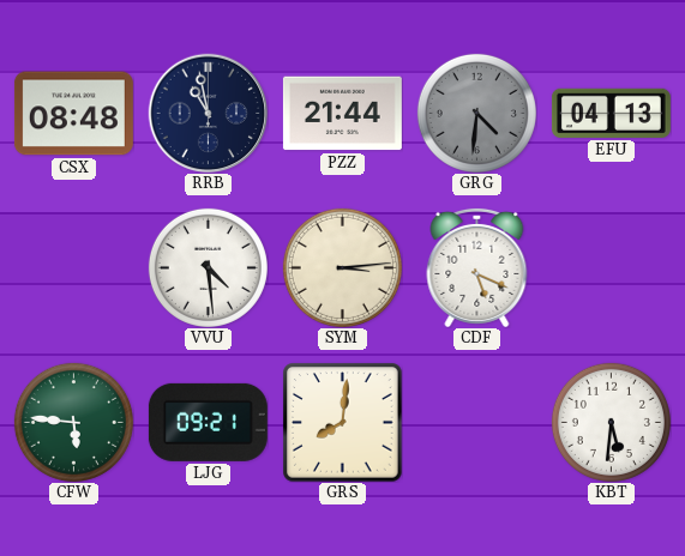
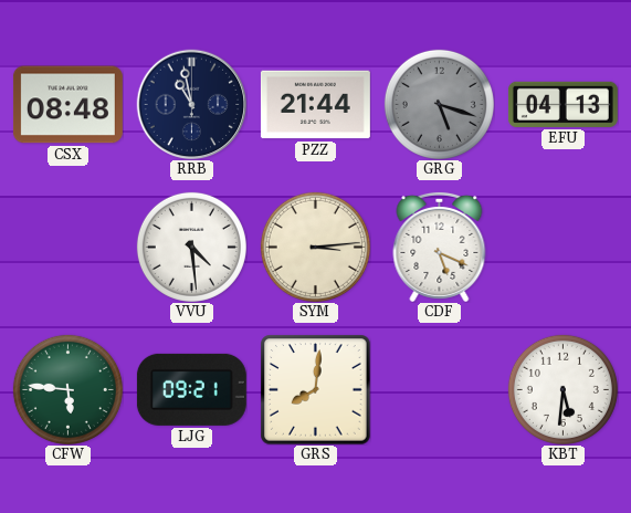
GRG: 4:31 -> 5:18 (439, 104)
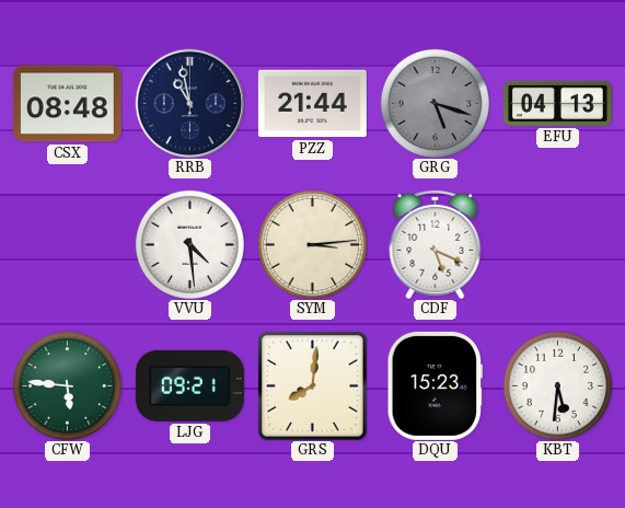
DQU: none -> 15:23 (435, 385)
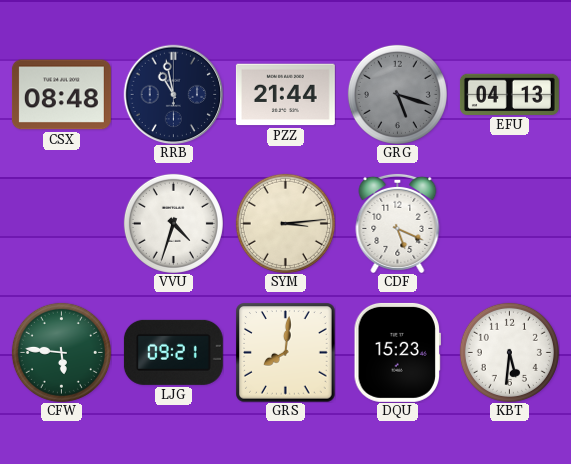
VVU: 4:29 -> 4:33 (173, 223)
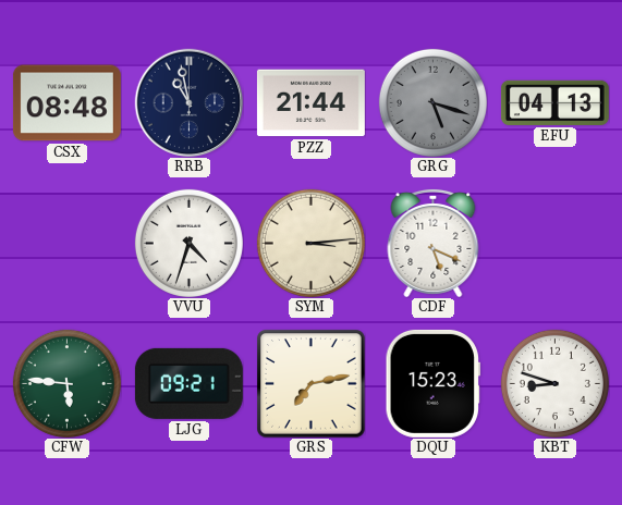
GRS: 8:01 -> 7:13 (310, 383)
KBT: 5:31 -> 8:48 (554, 383)
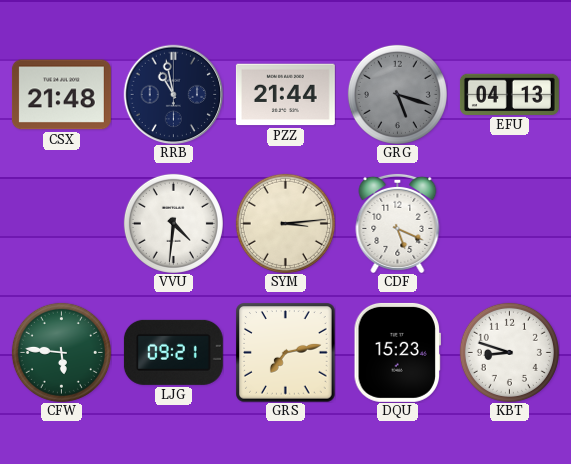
CSX: 08:48 -> 21:48 (61, 95)
VVU: 4:33 -> 4:31 (173, 223)
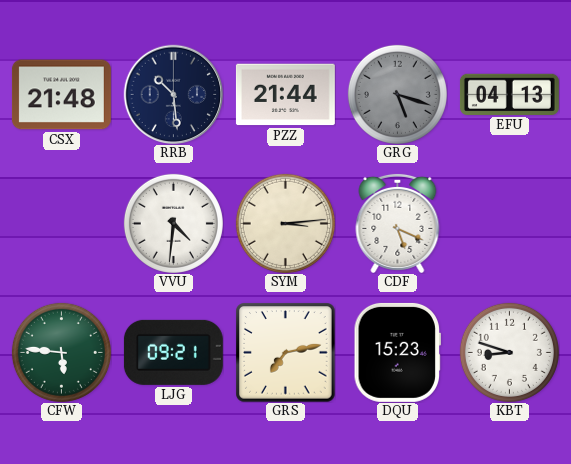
RRB: 10:58 -> 10:29 (173, 94)
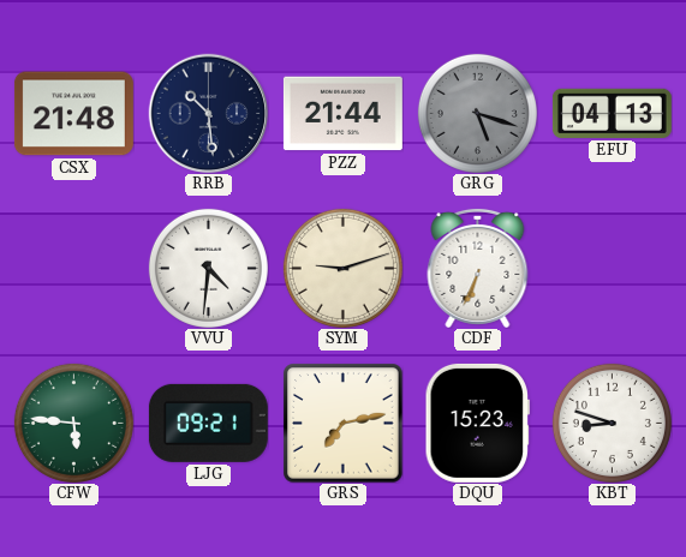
SYM: 3:14 -> 9:12 (342, 268)
CDF: 5:19 -> 6:34 (478, 268)
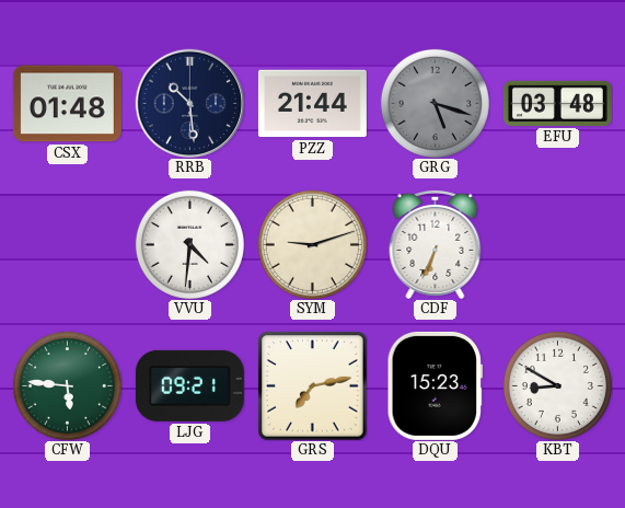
CSX: 21:48 -> 01:48 (67, 104)
EFU: 04:13 -> 03:48 (557, 103)
KBT: 8:48 -> 8:50 (557, 385)
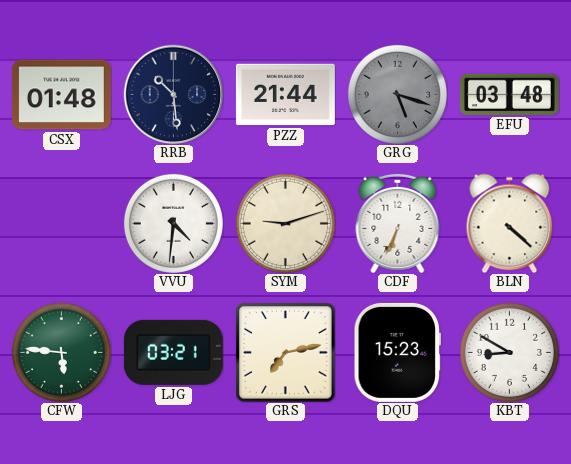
BLN: none -> 4:22 (510, 223)
LJG: 09:21 -> 03:21 (173, 352)
